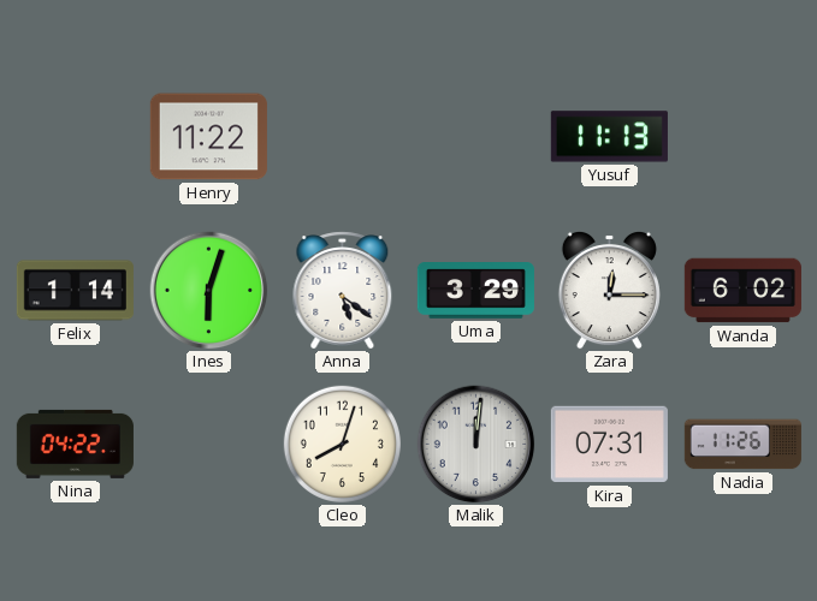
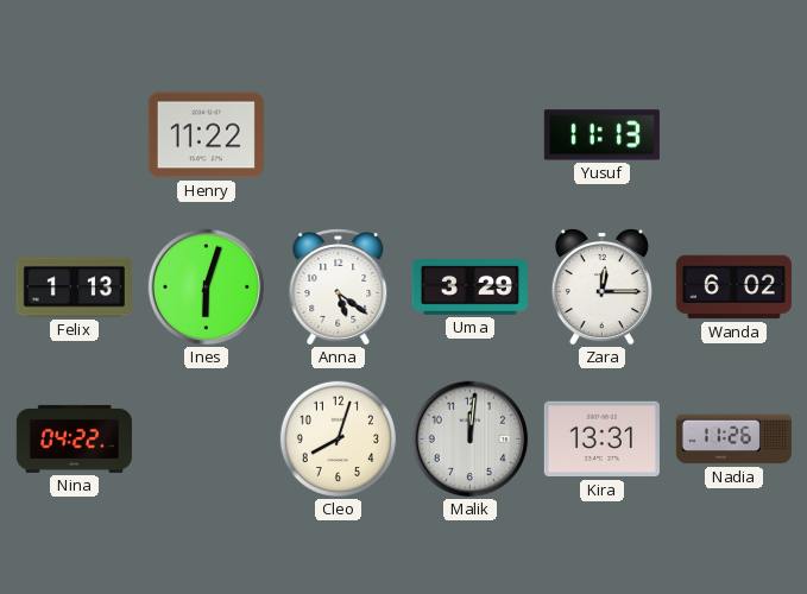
Felix: 1:14 -> 1:13 (74, 287)
Kira: 07:31 -> 13:31 (601, 440)
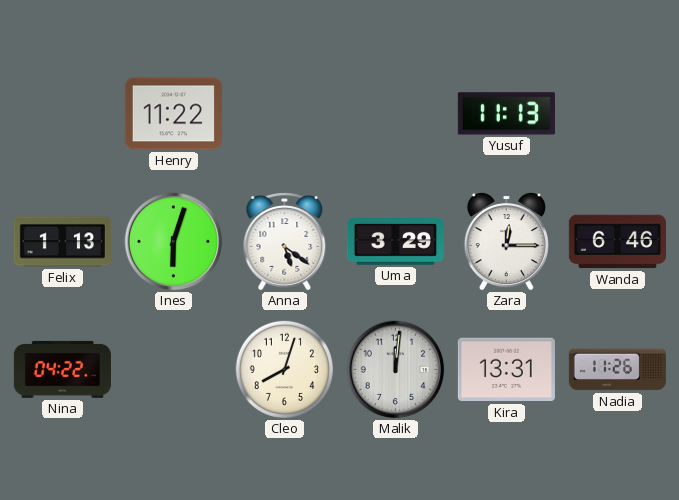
Wanda: 6:02 -> 6:46 (617, 242)
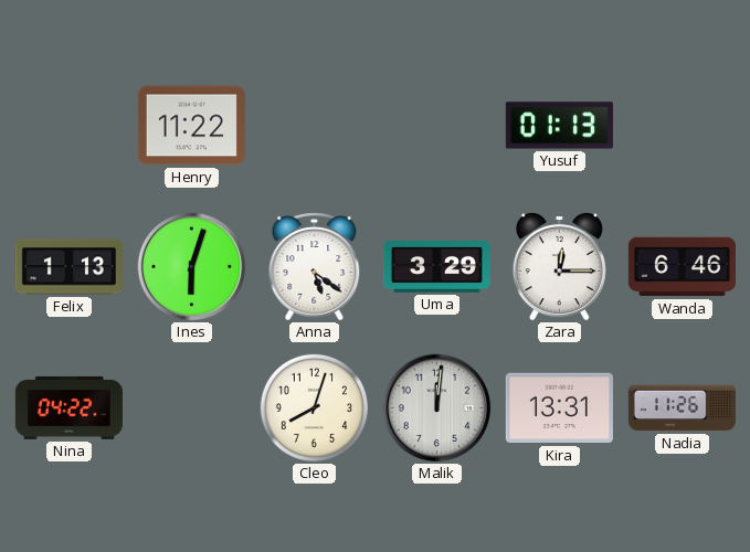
Yusuf: 11:13 -> 01:13 (559, 126)
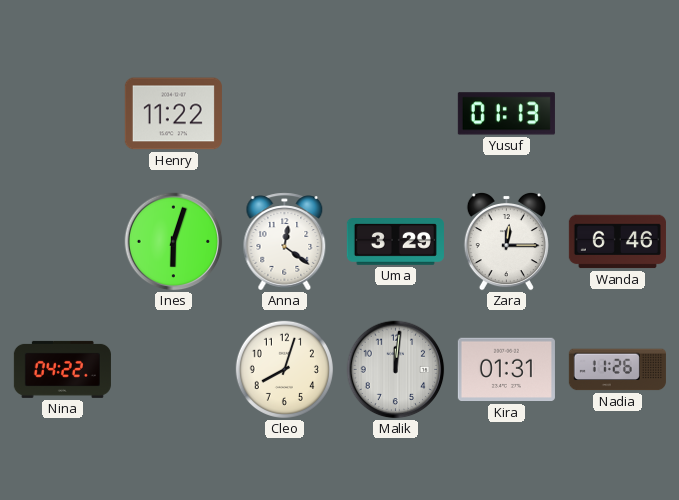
Felix: 1:13 -> none (68, 267)
Anna: 5:21 -> 12:21 (285, 242)
Kira: 13:31 -> 01:31 (506, 370)
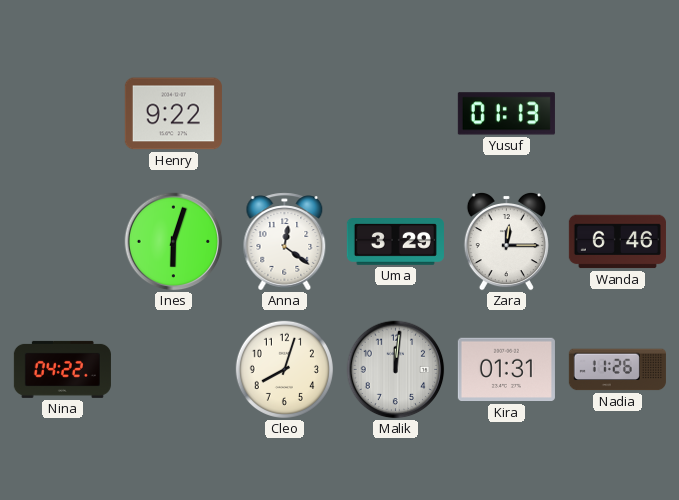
Henry: 11:22 -> 9:22 (173, 114)
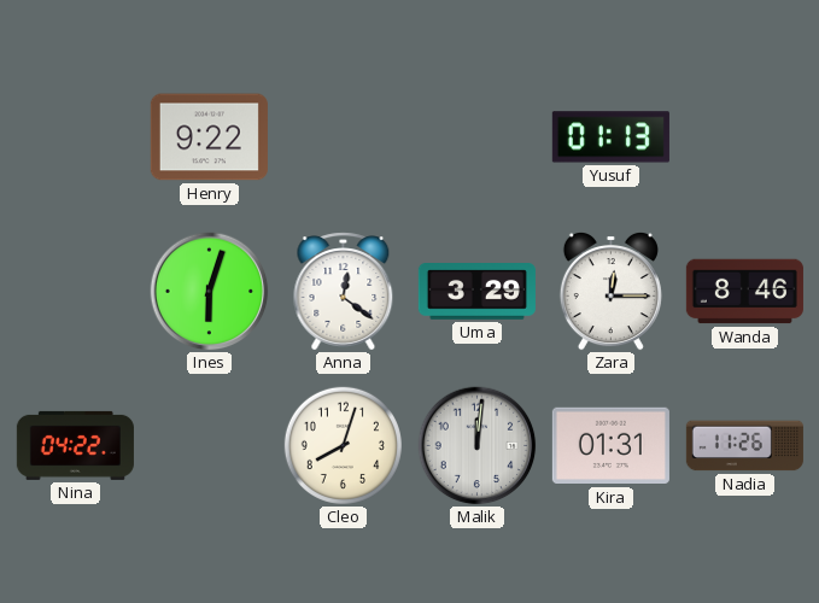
Wanda: 6:46 -> 8:46 (744, 292)
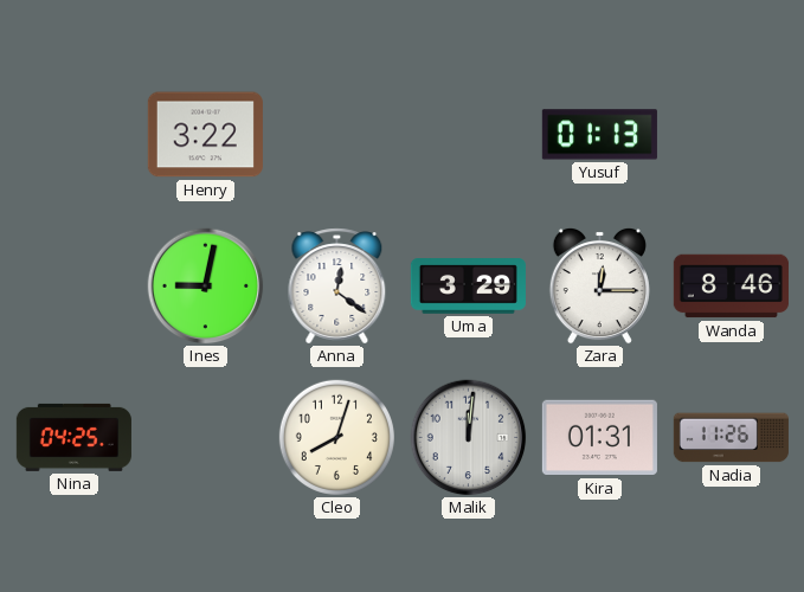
Henry: 9:22 -> 3:22 (205, 135)
Ines: 6:03 -> 9:02 (206, 287)
Nina: 04:22 -> 04:25 (73, 437)
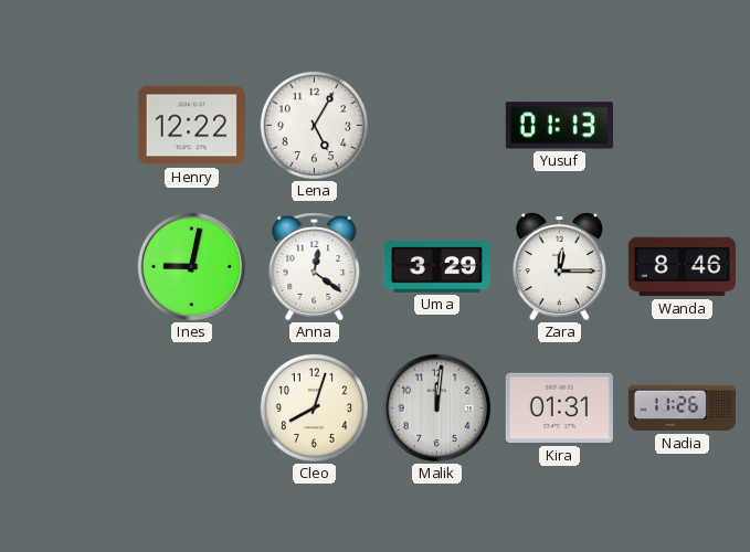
Henry: 3:22 -> 12:22 (191, 126)
Lena: none -> 5:05 (314, 125)
Nina: 04:25 -> none (73, 437)
